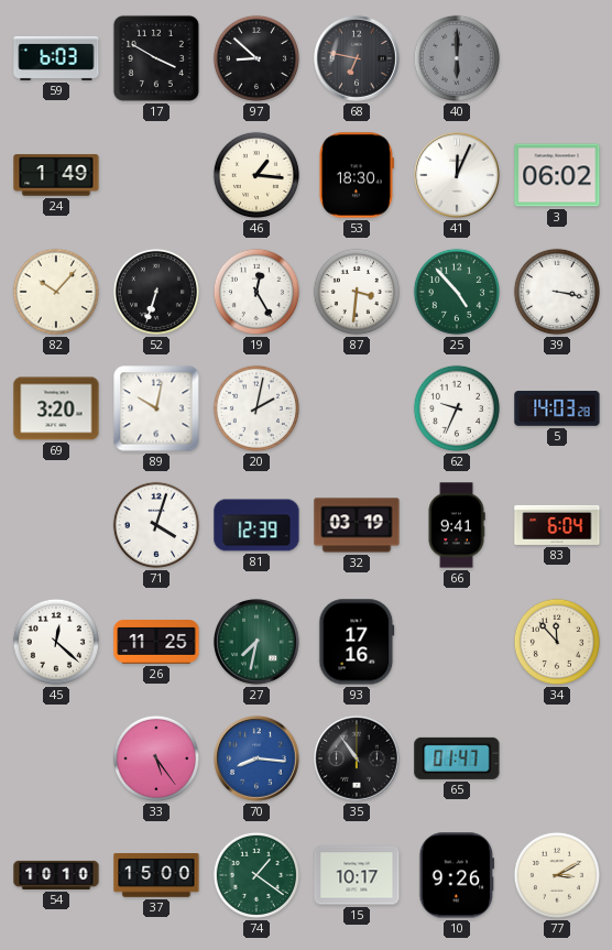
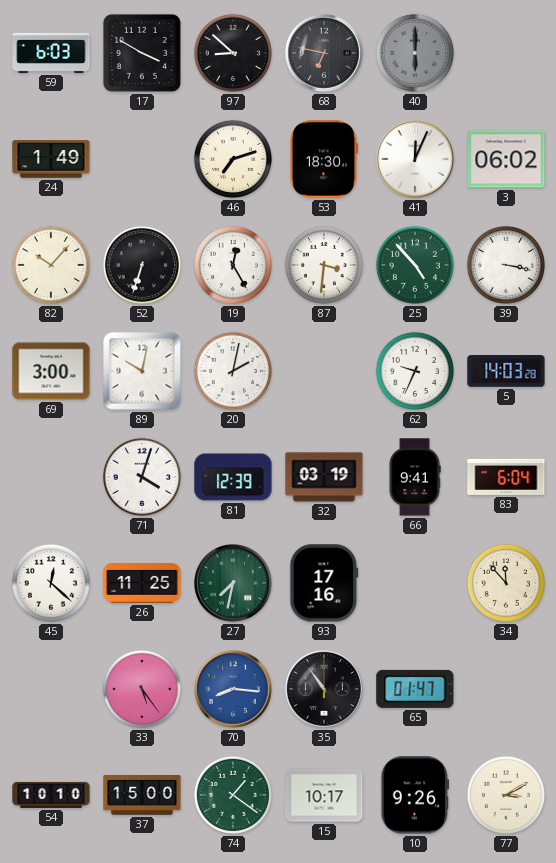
46: 1:16 -> 7:12 (233, 159)
69: 3:20 -> 3:00 (51, 371)
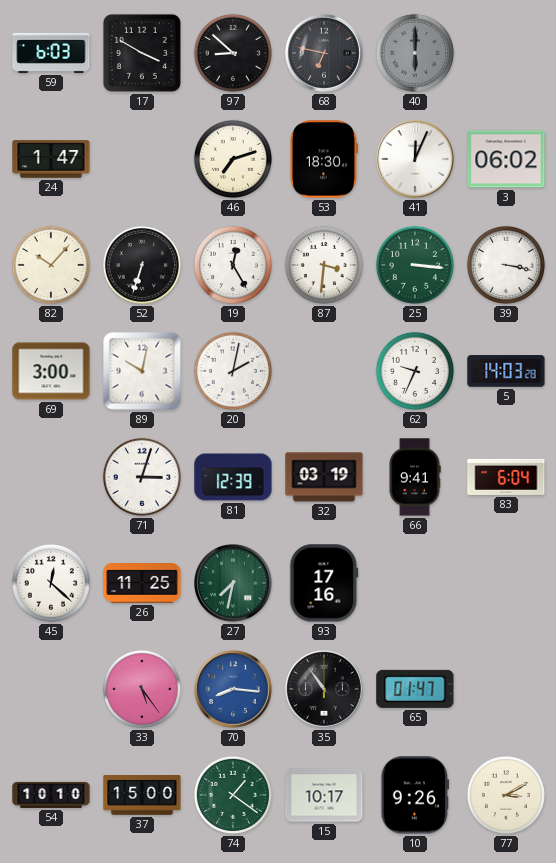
24: 1:49 -> 1:47 (51, 159)
25: 4:53 -> 3:16 (415, 265)
71: 4:03 -> 3:03 (142, 477)
34: 11:53 -> none (506, 583)
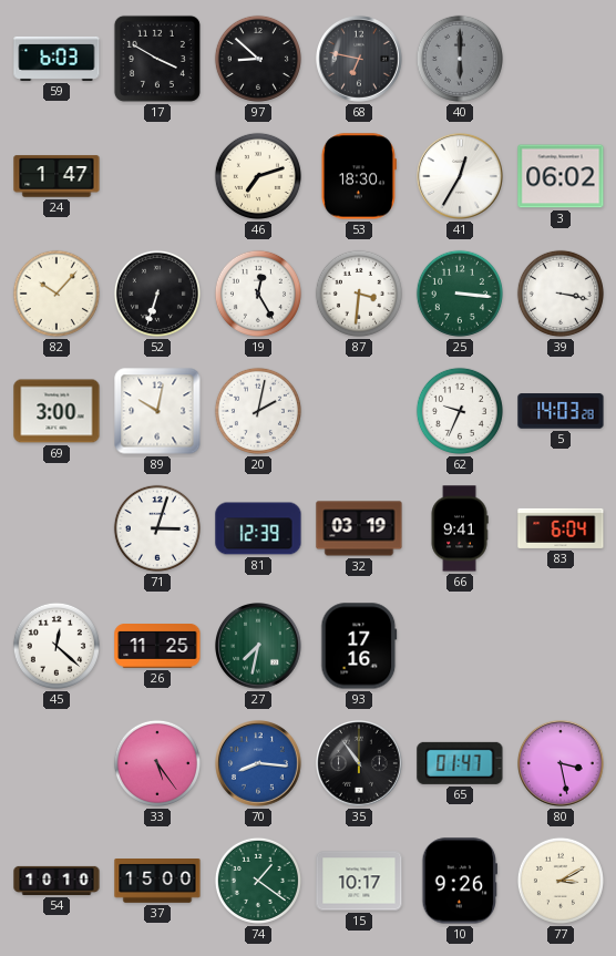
41: 12:04 -> 12:35 (461, 177)
80: none -> 3:28 (562, 764)
